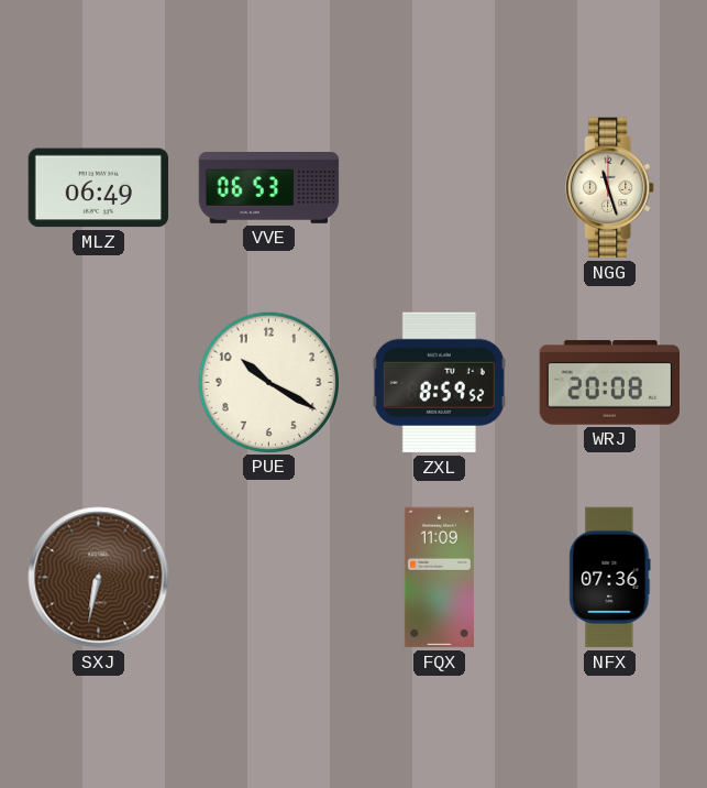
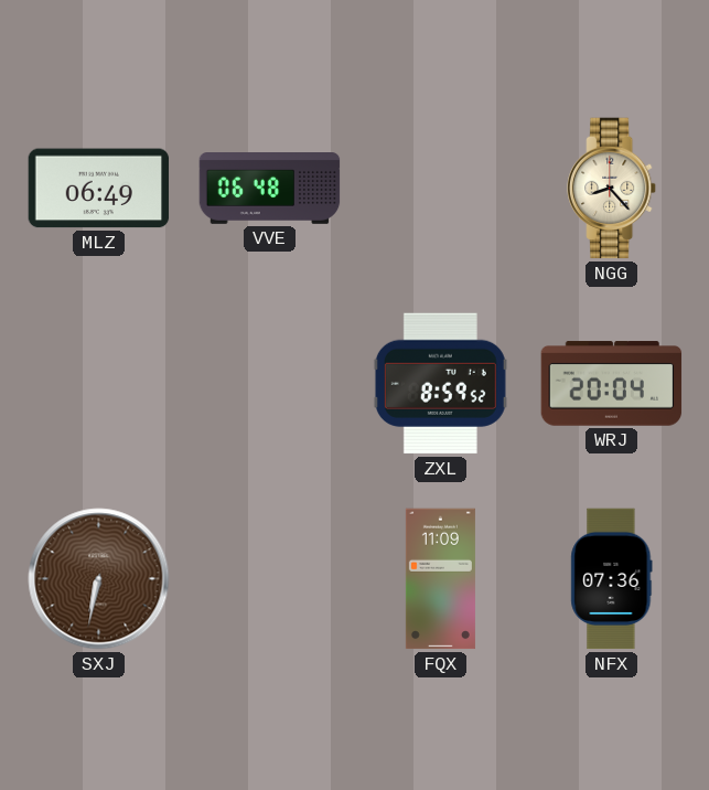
VVE: 06:53 -> 06:48 (270, 189)
NGG: 11:27 -> 8:23 (612, 189)
PUE: 10:20 -> none (268, 382)
WRJ: 20:08 -> 20:04 (612, 384)
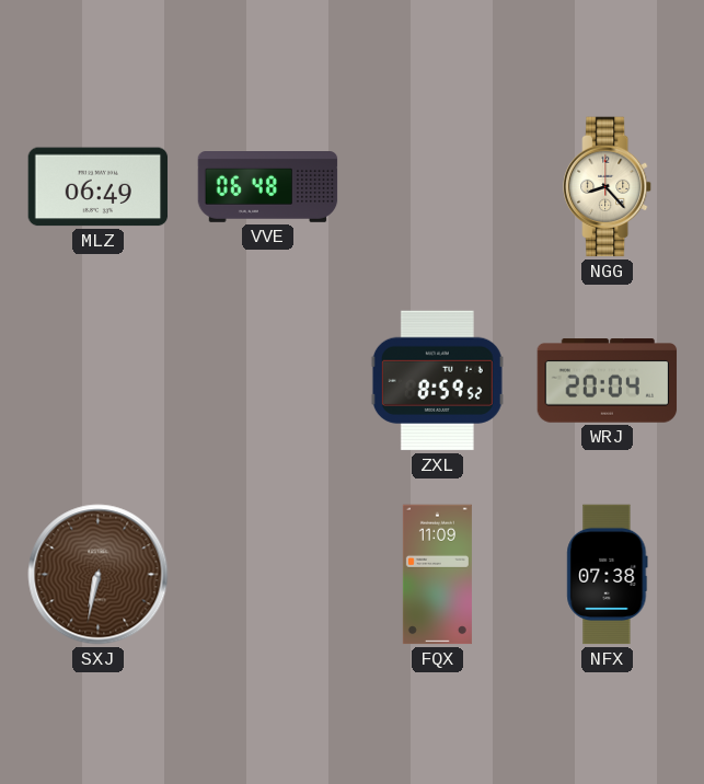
NFX: 07:36 -> 07:38 (608, 575)
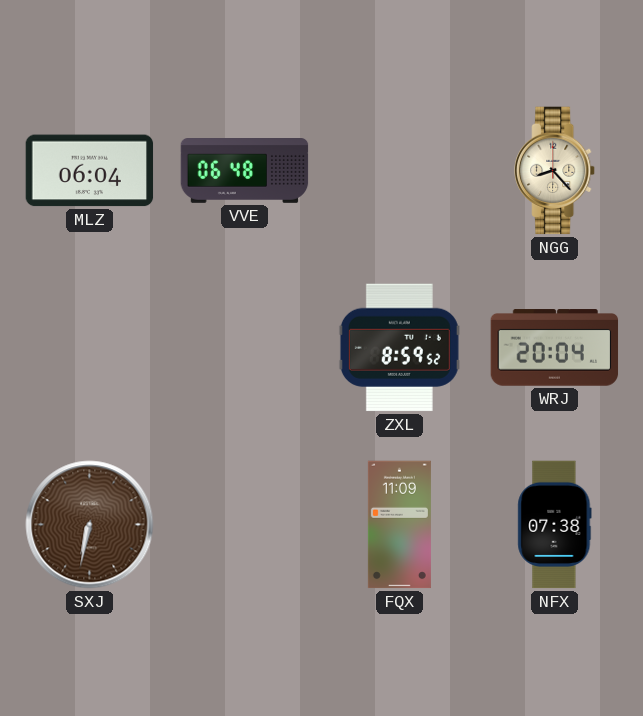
MLZ: 06:49 -> 06:04 (90, 171)
